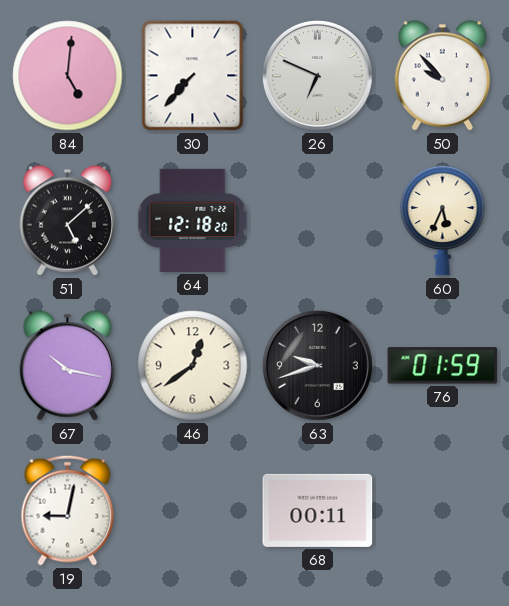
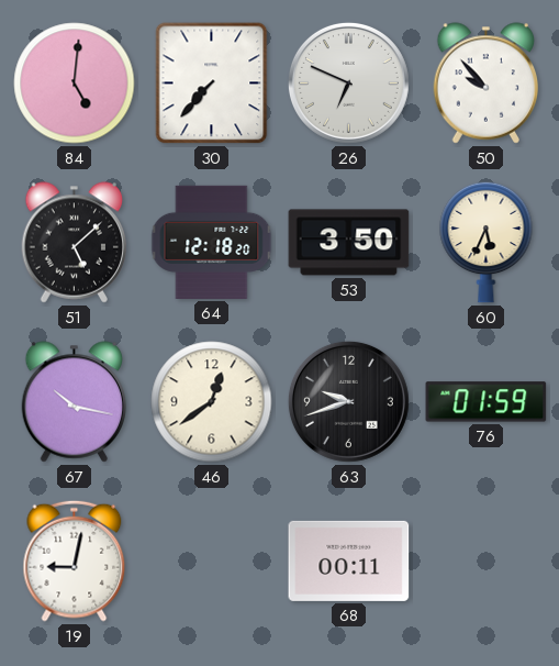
53: none -> 3:50 (349, 243)
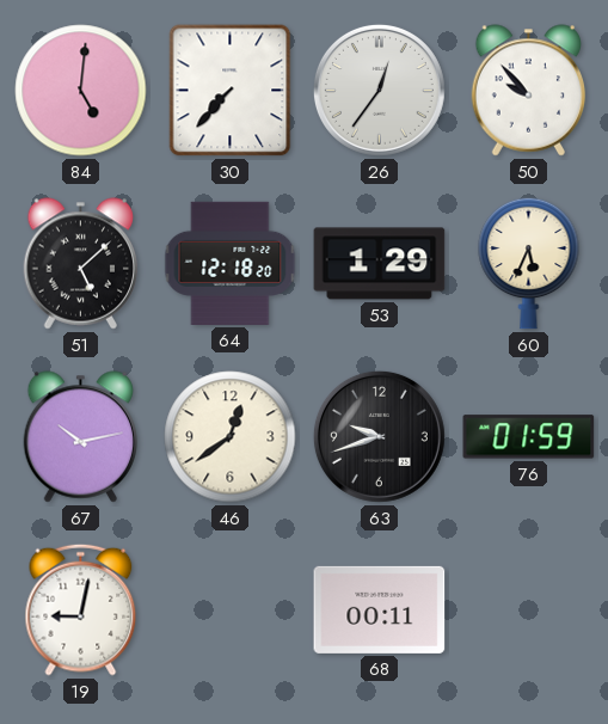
26: 6:49 -> 12:36 (379, 90)
53: 3:50 -> 1:29 (380, 264)
67: 10:17 -> 10:13 (81, 437)
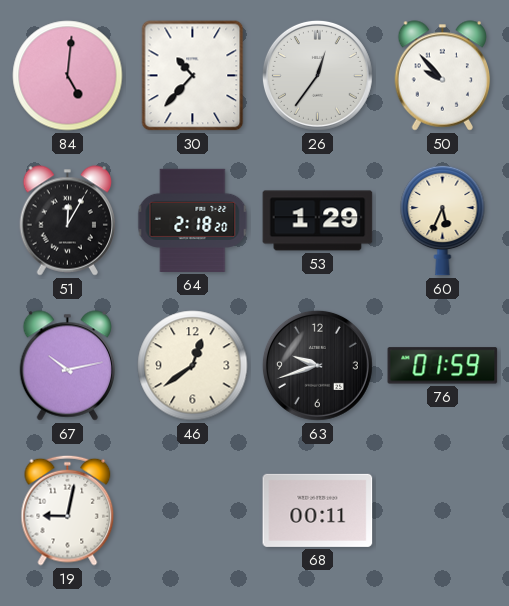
30: 7:37 -> 10:37 (193, 76)
51: 5:08 -> 12:05 (68, 221)
64: 12:18 -> 2:18 (193, 220)
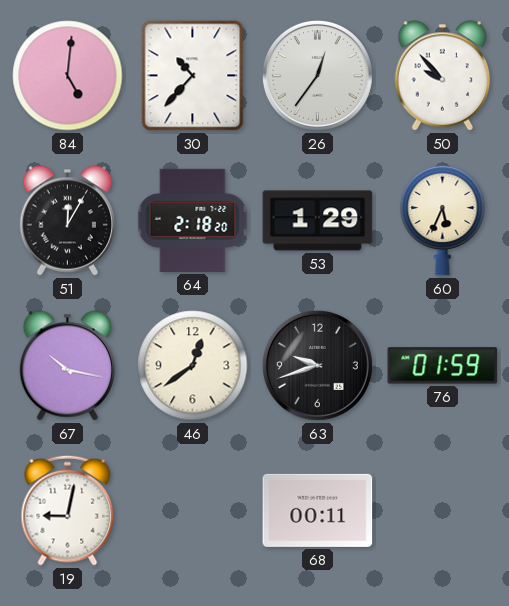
67: 10:13 -> 10:17 (68, 366)
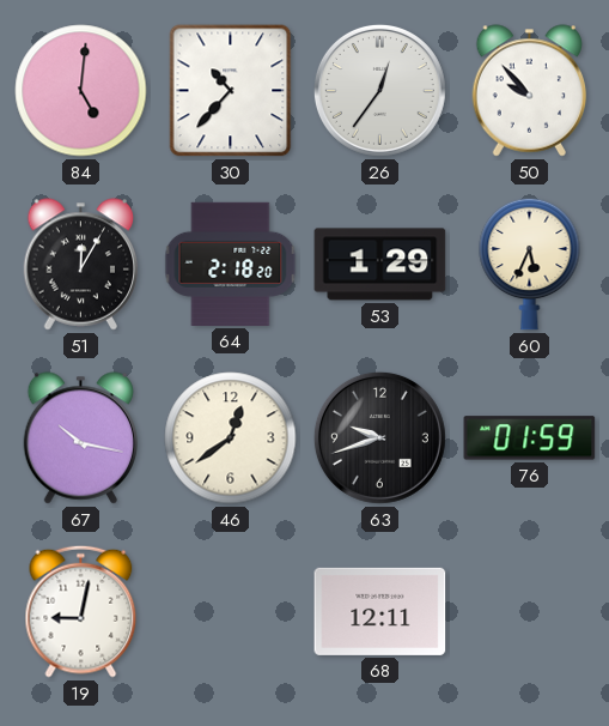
68: 00:11 -> 12:11 (380, 611)
